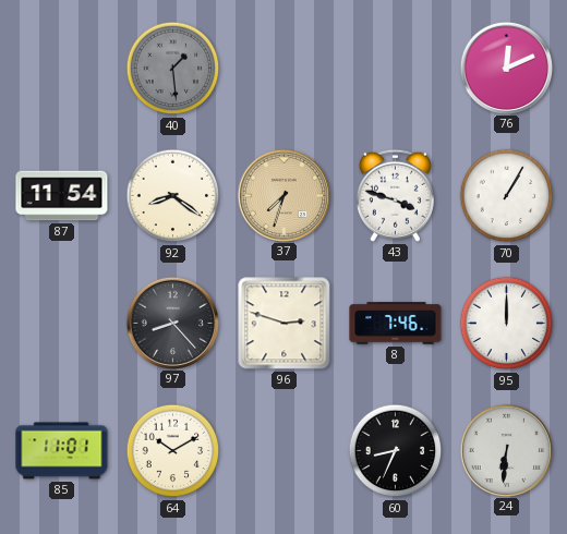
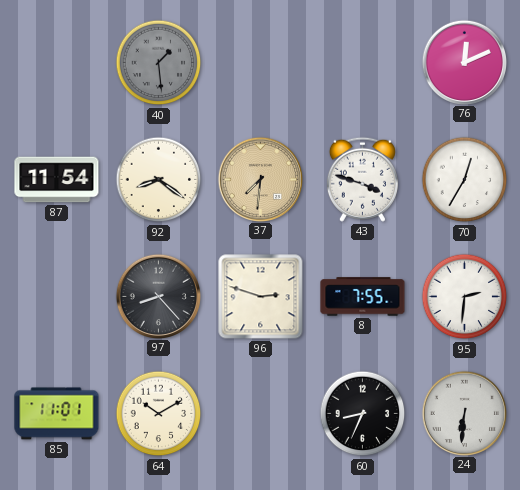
37: 7:33 -> 7:31 (260, 179)
70: 1:05 -> 12:35 (465, 180)
8: 7:46 -> 7:55 (363, 297)
95: 12:00 -> 2:31 (465, 297)
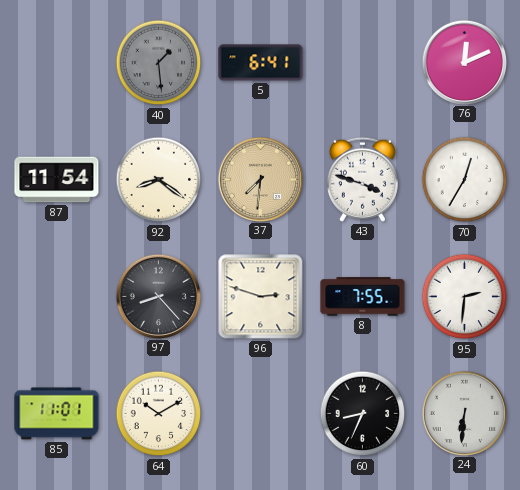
5: none -> 6:41 (261, 63)
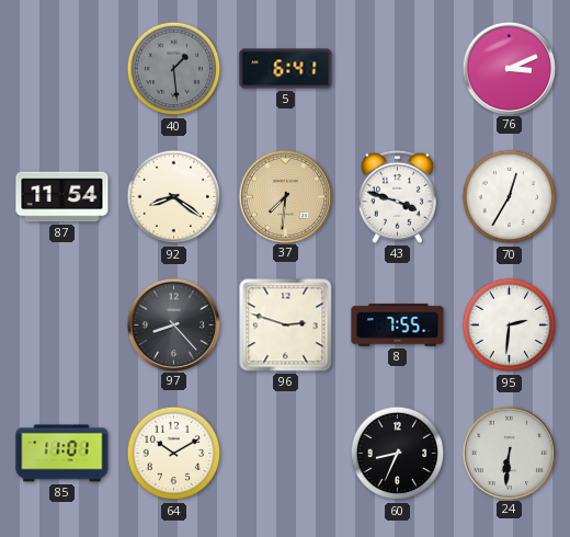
76: 12:11 -> 3:11 (509, 68)
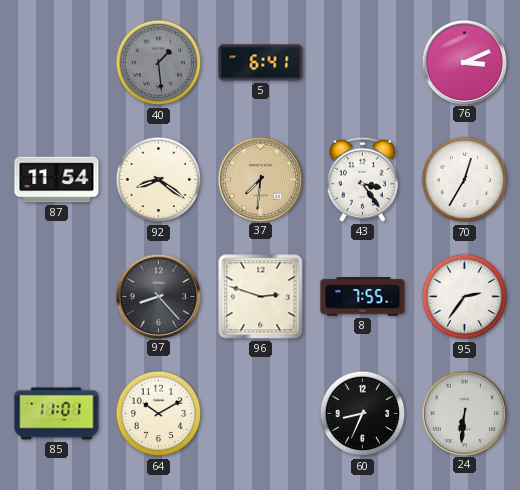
43: 3:48 -> 3:24 (362, 179)
95: 2:31 -> 2:36 (465, 297)
